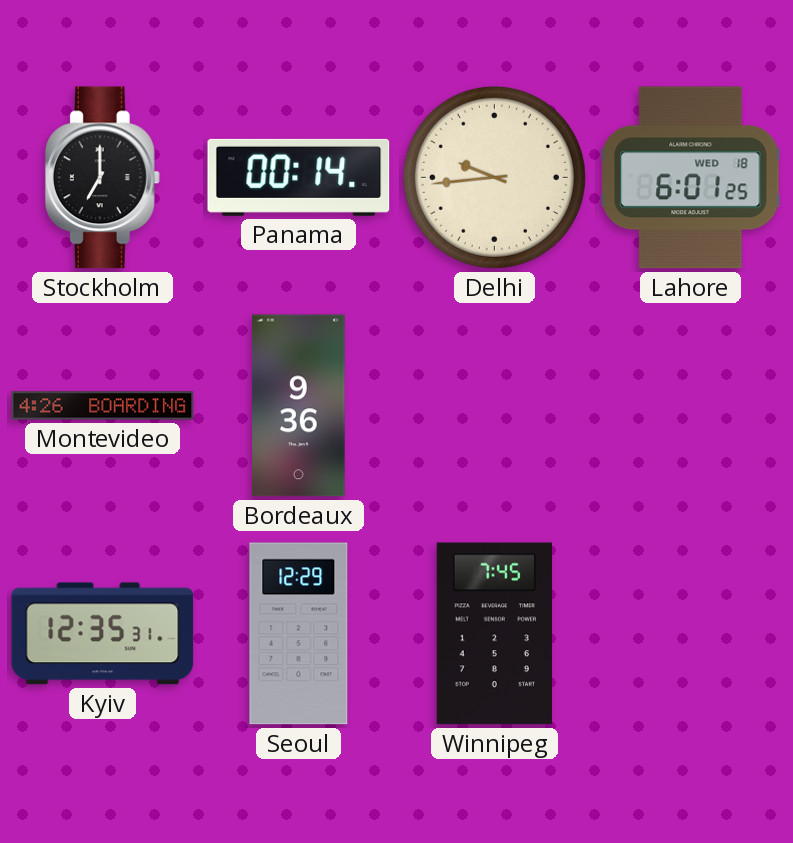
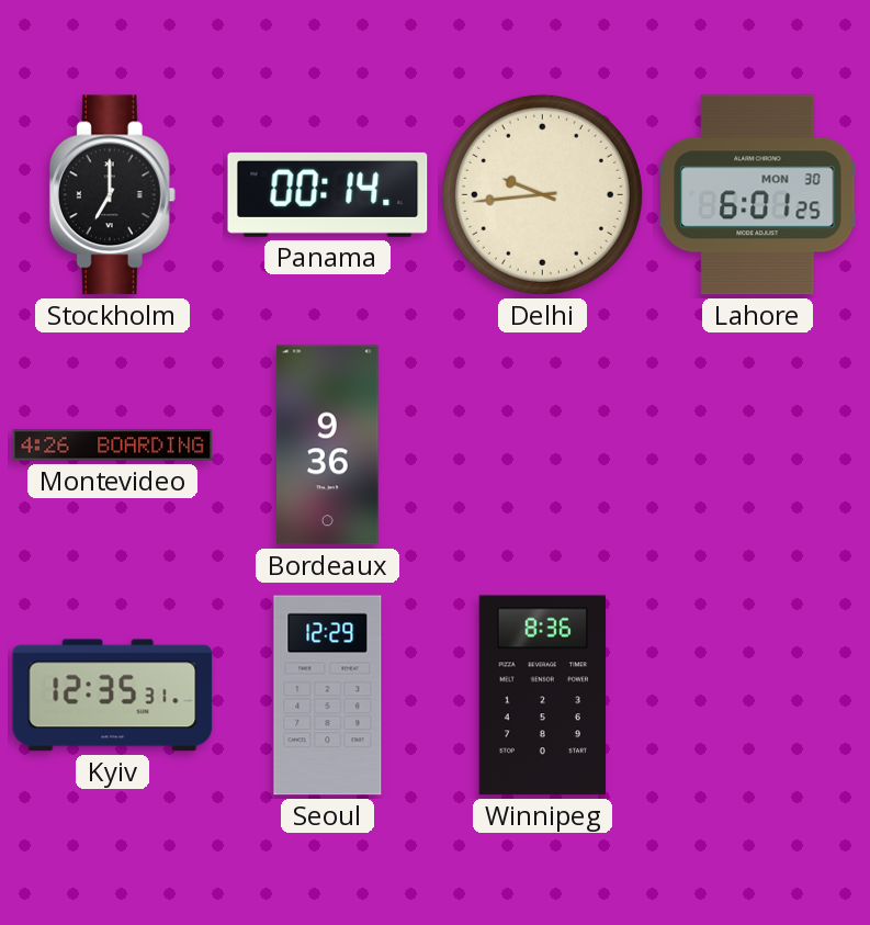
Lahore date: WED 18 -> MON 30 (758, 195)
Winnipeg: 7:45 -> 8:36 (542, 696)
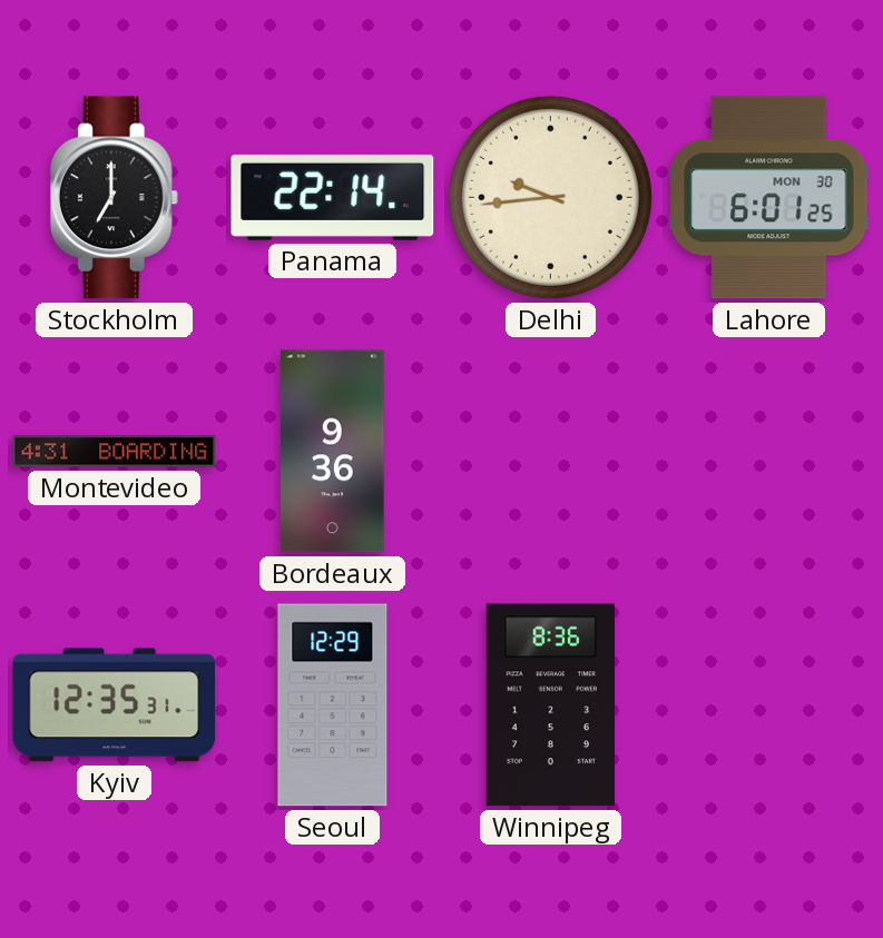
Panama: 00:14 -> 22:14 (333, 197)
Montevideo: 4:26 -> 4:31 (115, 452)
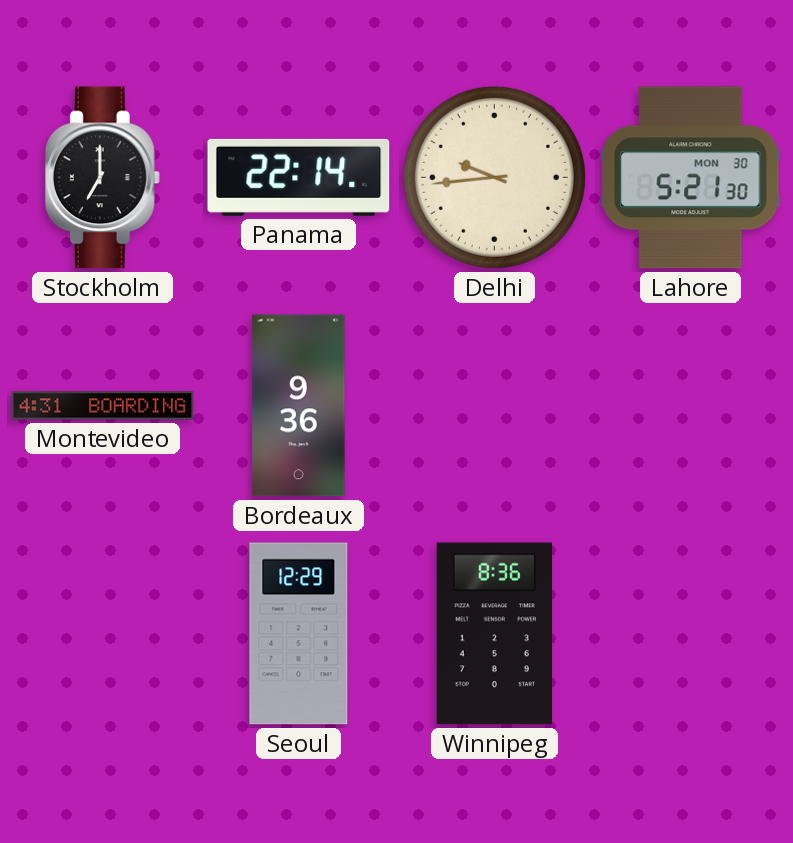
Lahore: 6:01 -> 5:21 (691, 178)
Kyiv: 12:35 -> none (115, 705)
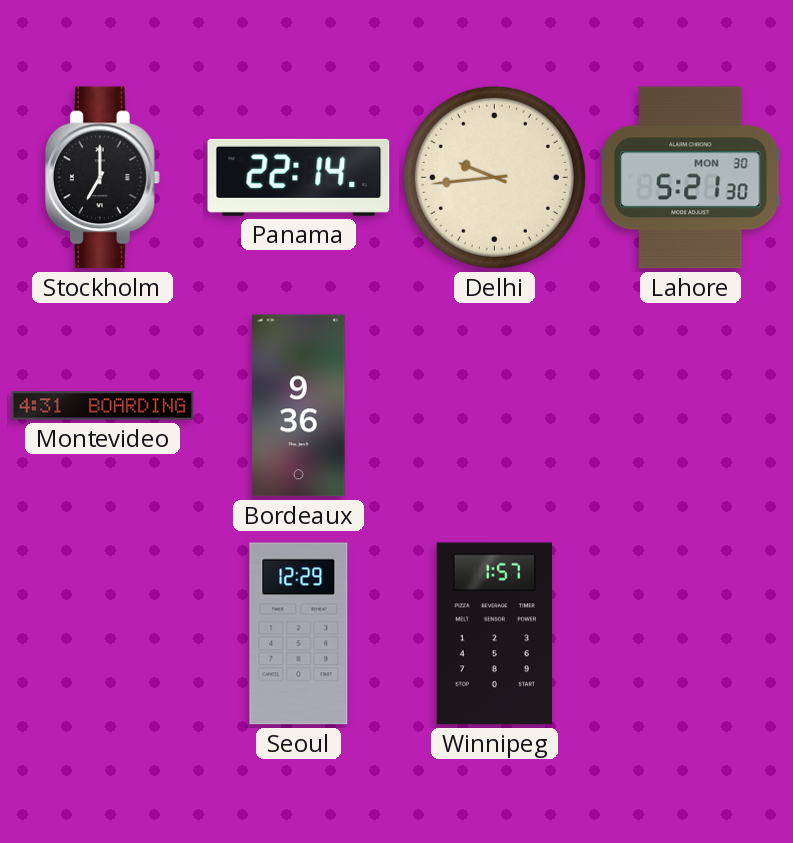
Winnipeg: 8:36 -> 1:57 (494, 634)
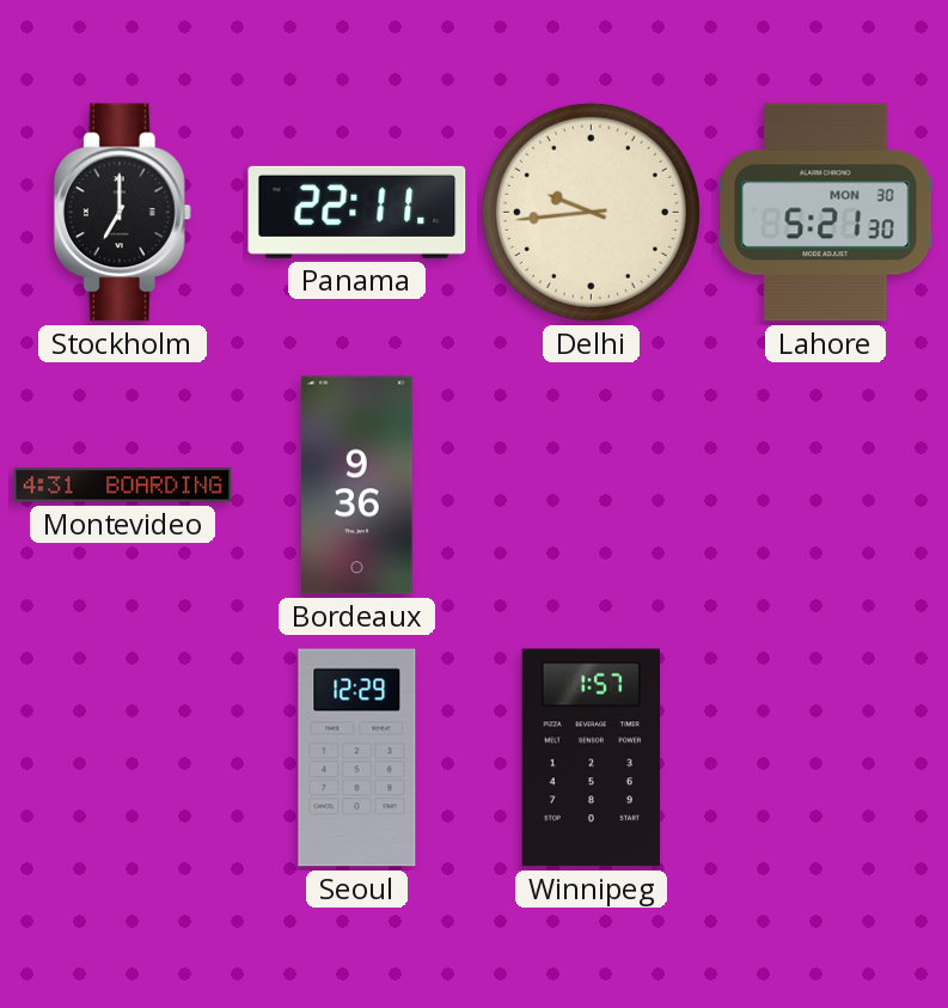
Panama: 22:14 -> 22:11 (357, 212)
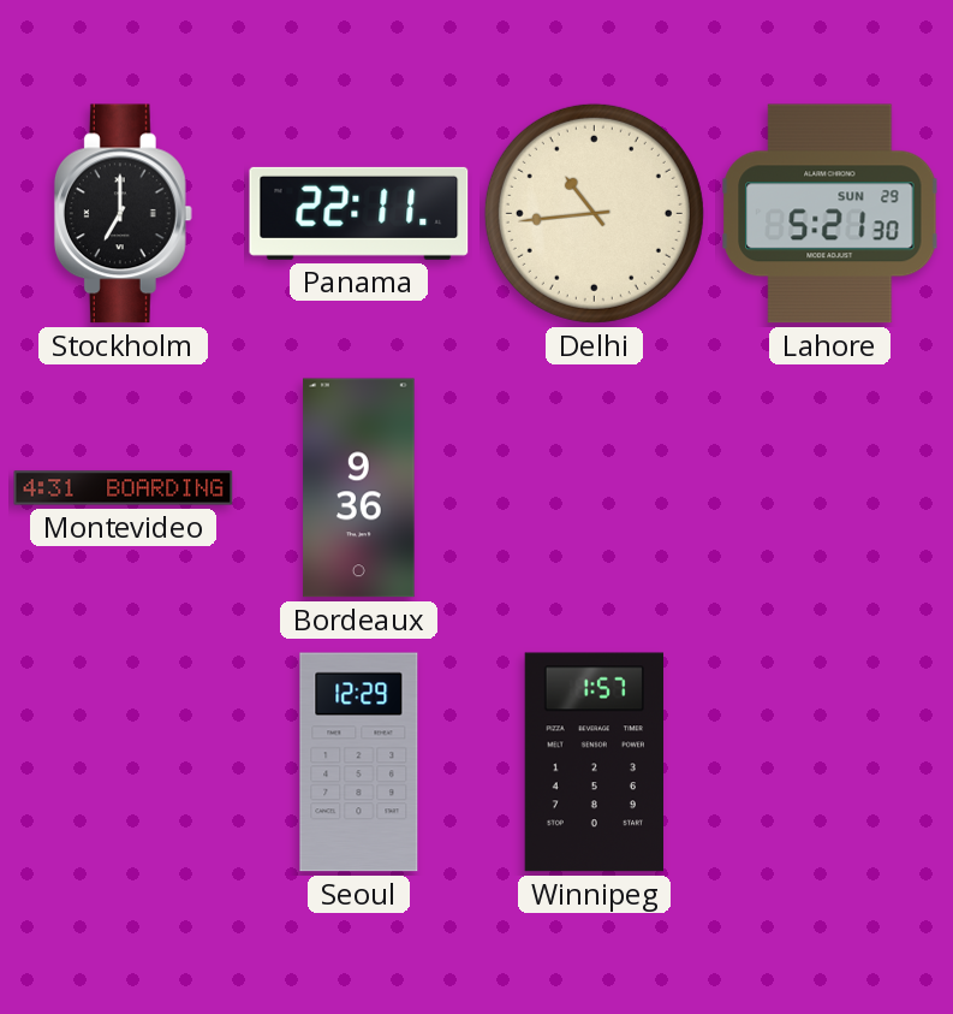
Delhi: 9:44 -> 10:44 (594, 213)
Lahore date: MON 30 -> SUN 29 (830, 214)
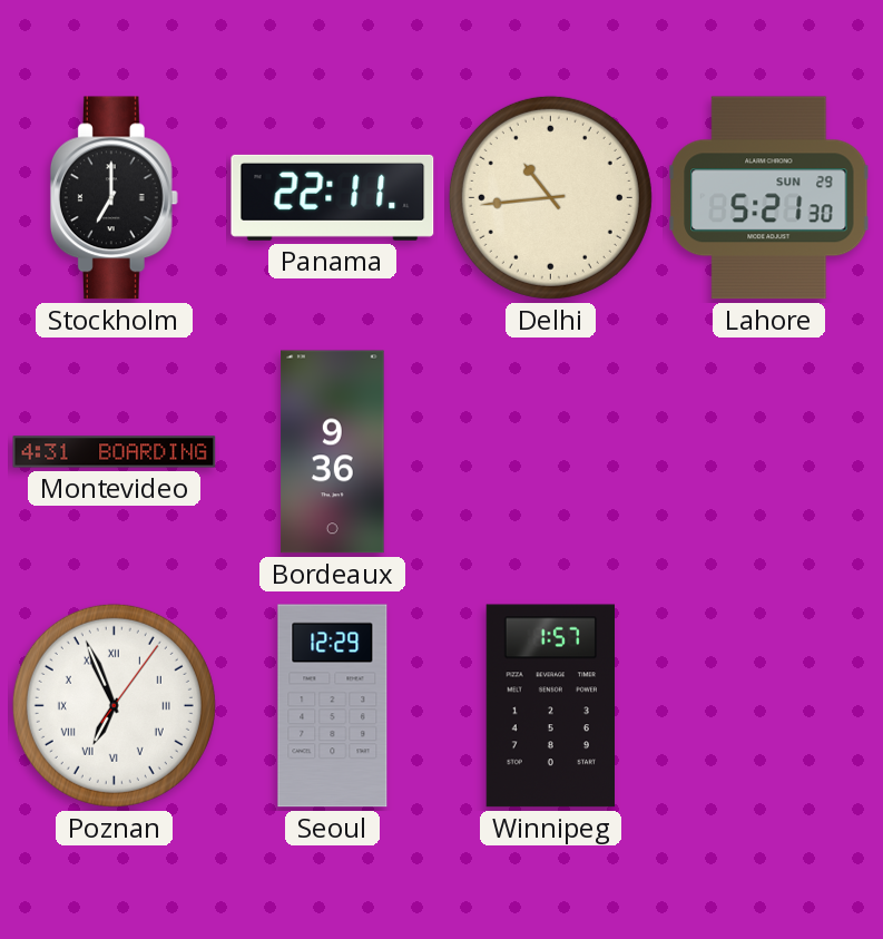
Poznan: none -> 6:56 (114, 705)
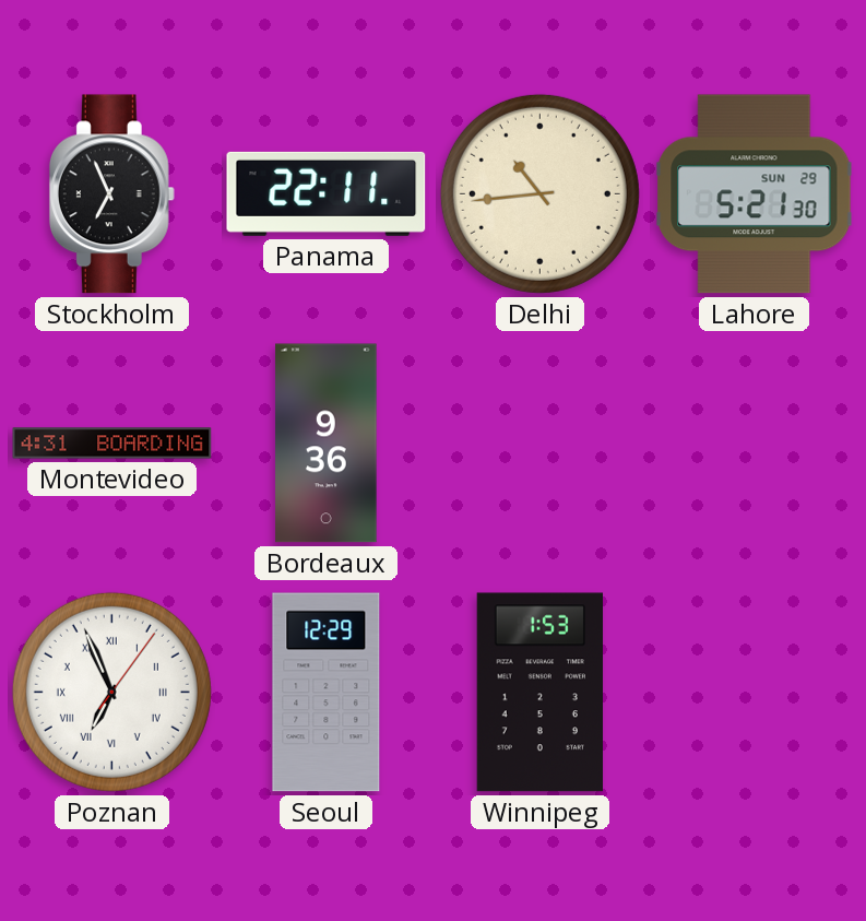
Stockholm: 7:00 -> 6:56 (111, 194)
Winnipeg: 1:57 -> 1:53 (539, 693)
